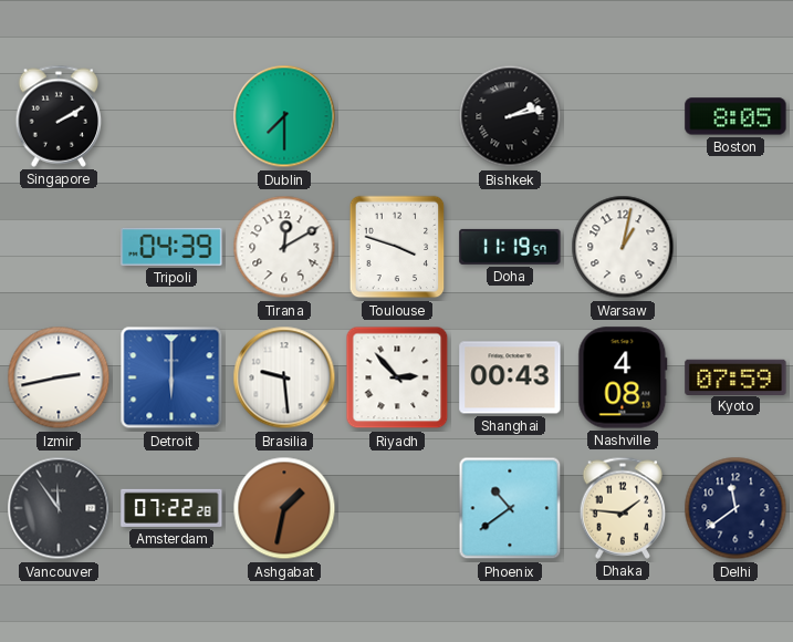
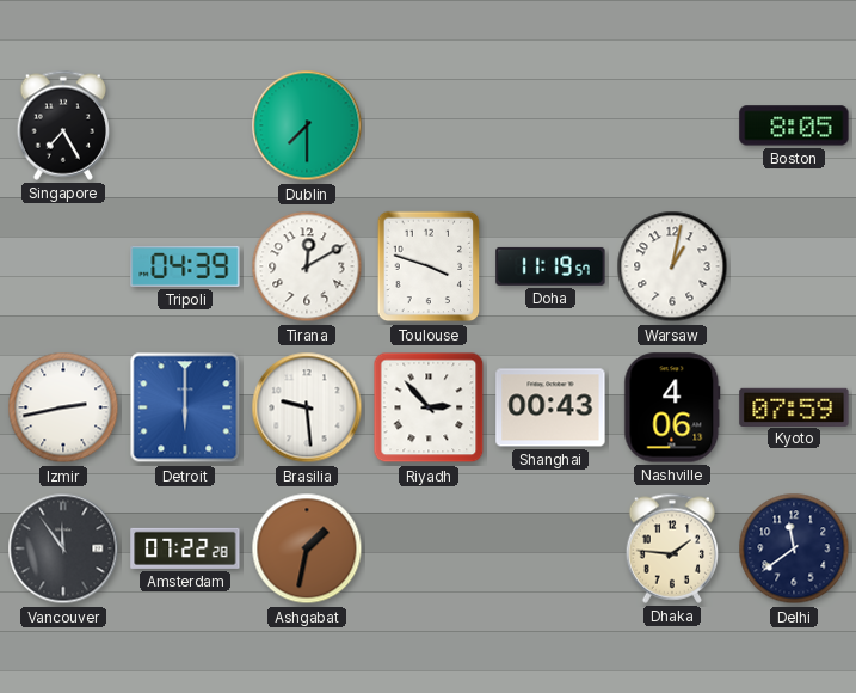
Singapore: 2:10 -> 7:25 (63, 125)
Bishkek: 2:13 -> none (510, 116)
Nashville: 4:08 -> 4:06 (672, 407)
Phoenix: 10:39 -> none (510, 508)
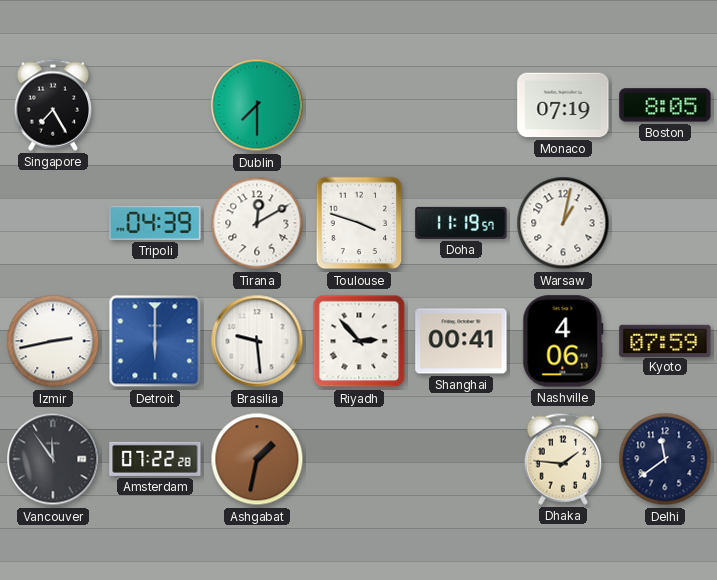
Monaco: none -> 07:19 (563, 105)
Shanghai: 00:43 -> 00:41 (461, 341)
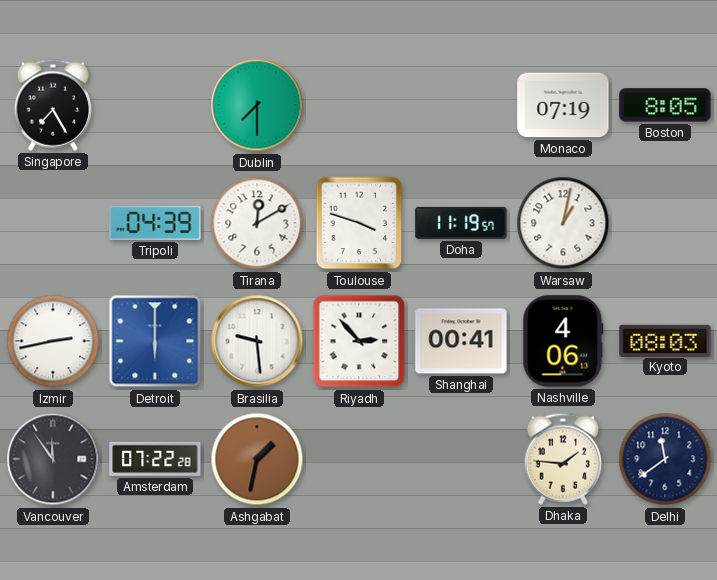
Kyoto: 07:59 -> 08:03 (665, 340)
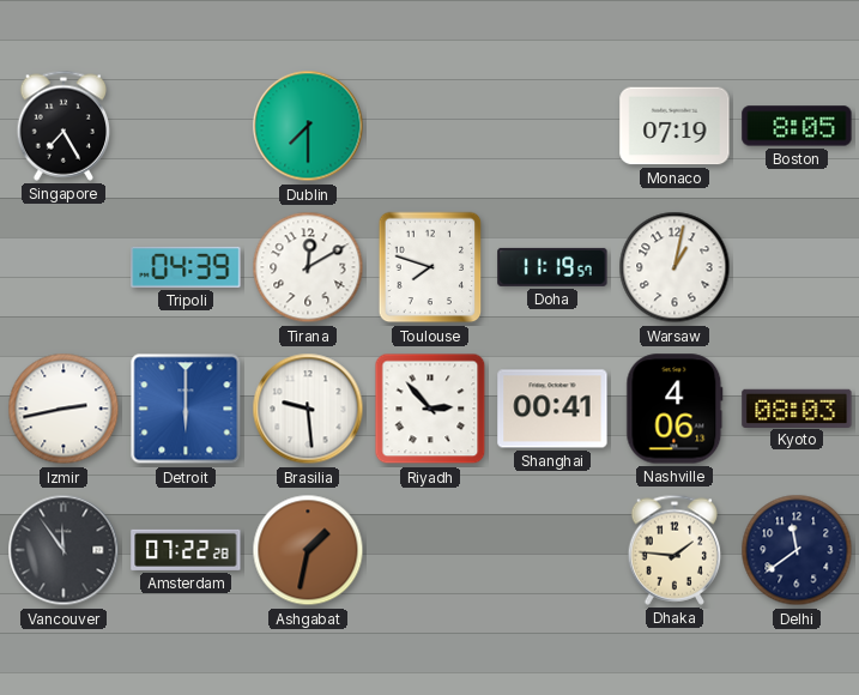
Toulouse: 3:48 -> 7:48 (430, 267)
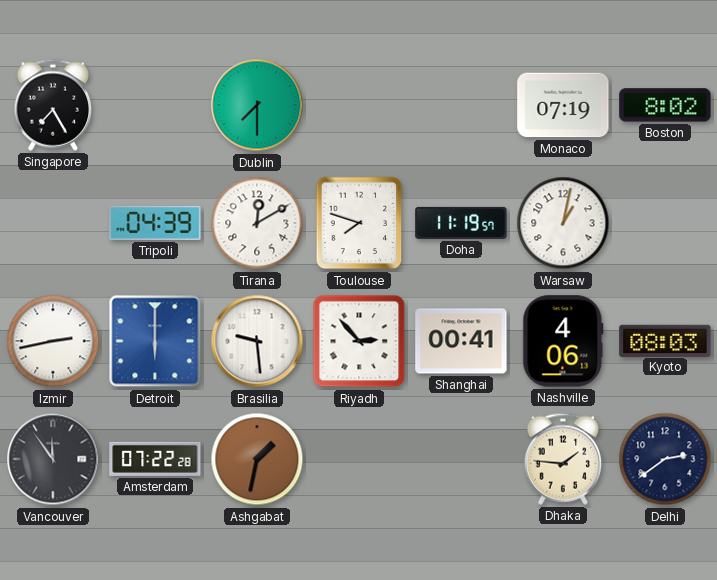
Boston: 8:05 -> 8:02 (665, 105)
Delhi: 11:39 -> 2:39 (665, 459)
